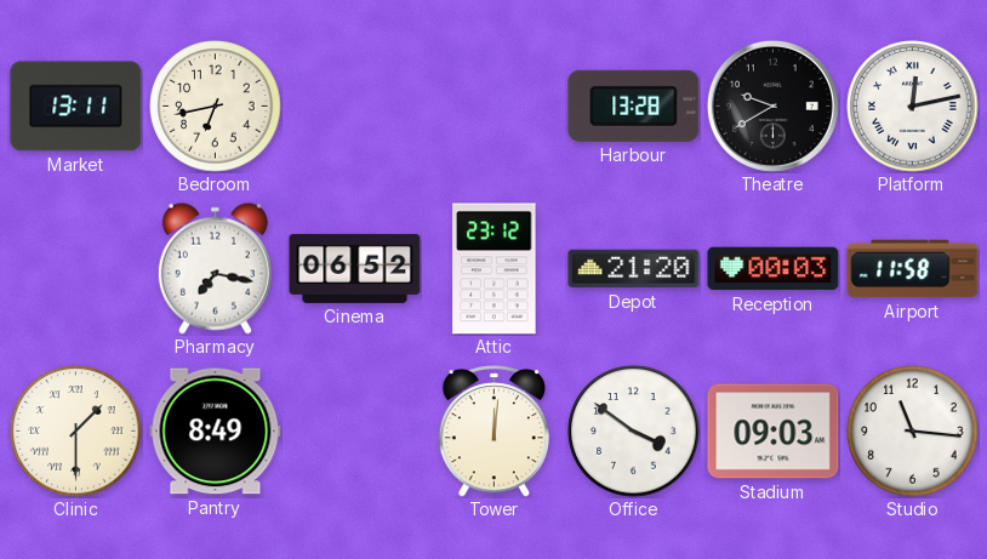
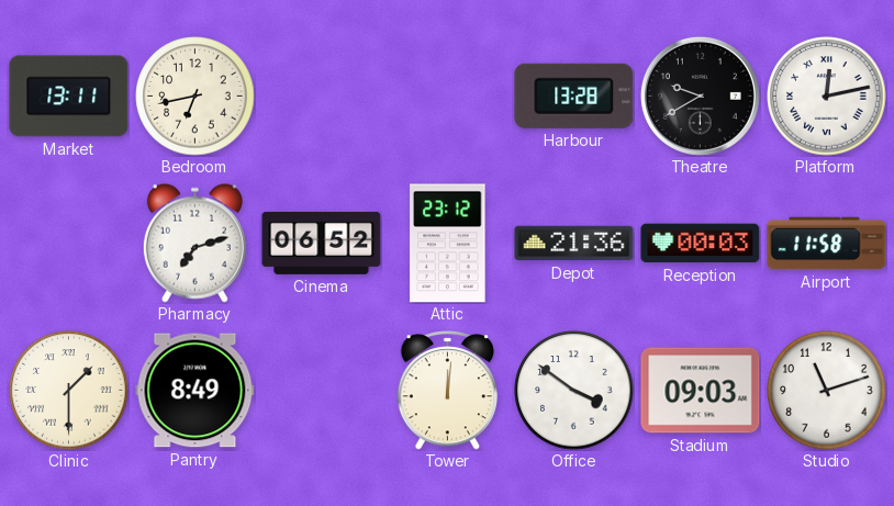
Pharmacy: 7:17 -> 7:12 (194, 243)
Depot: 21:20 -> 21:36 (574, 244)
Studio: 11:16 -> 11:12 (827, 391)
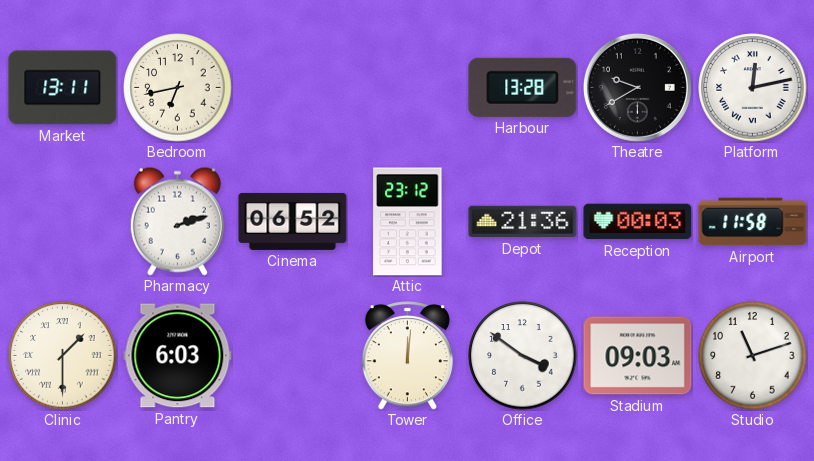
Pharmacy: 7:12 -> 2:12 (177, 221)
Pantry: 8:49 -> 6:03 (178, 356)
